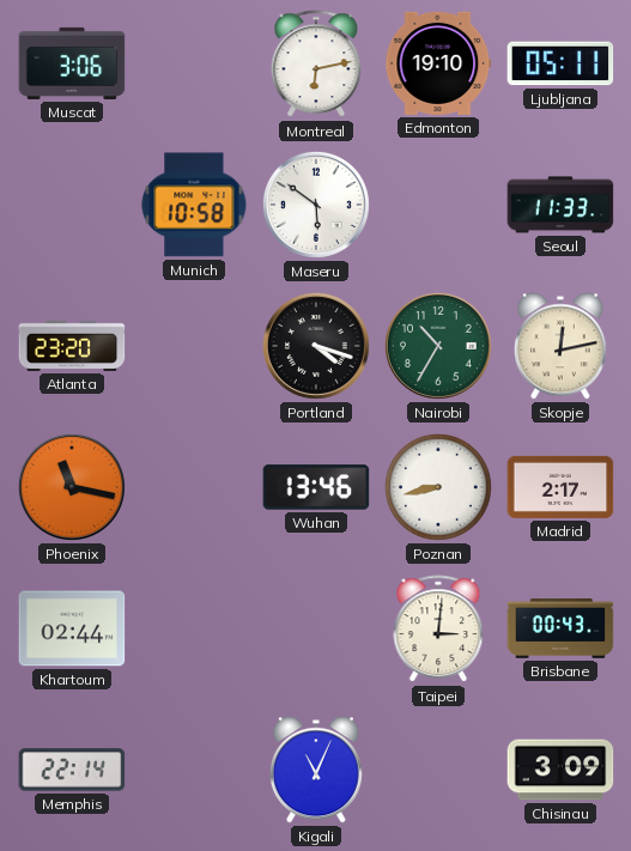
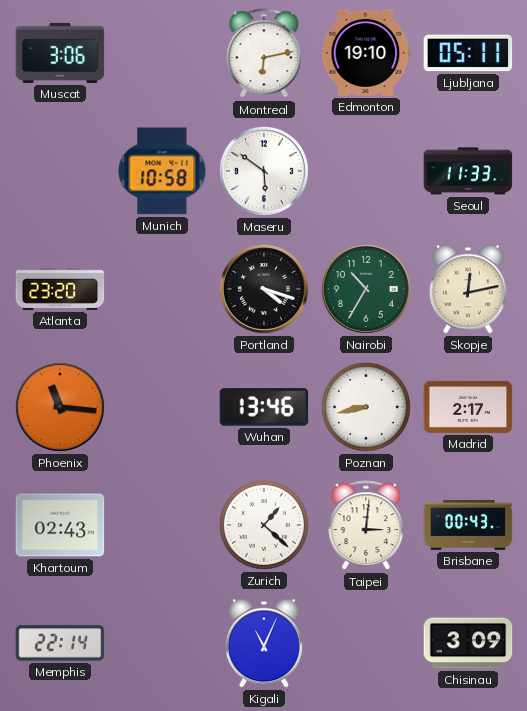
Phoenix: 11:17 -> 11:16 (60, 407)
Khartoum: 02:44 -> 02:43 (60, 525)
Zurich: none -> 1:22 (264, 525)
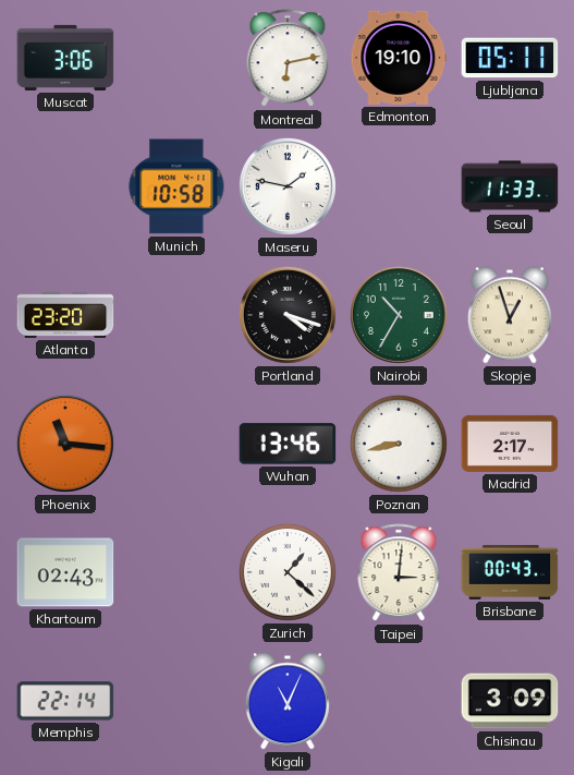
Maseru: 5:51 -> 1:47 (288, 186)
Skopje: 12:13 -> 12:57 (510, 315)
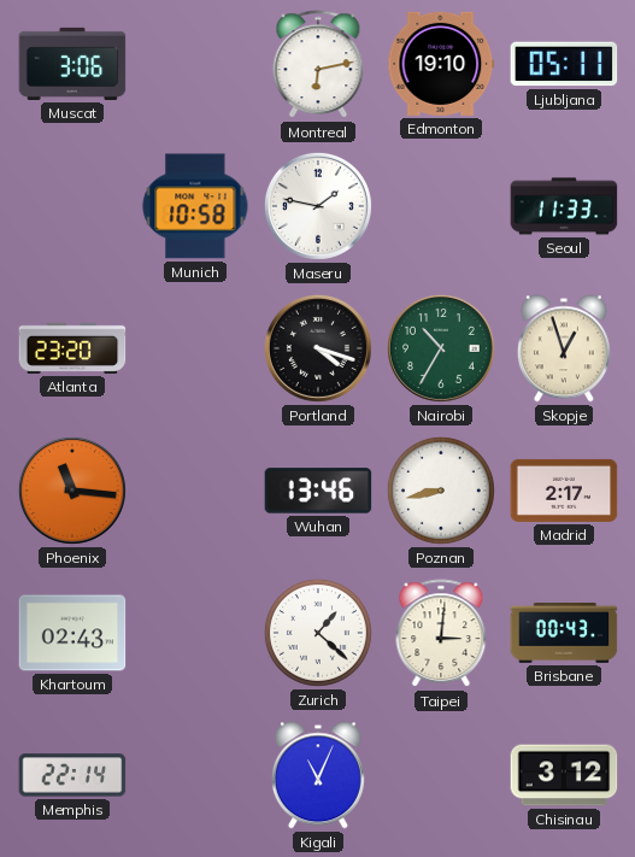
Chisinau: 3:09 -> 3:12 (564, 775)
